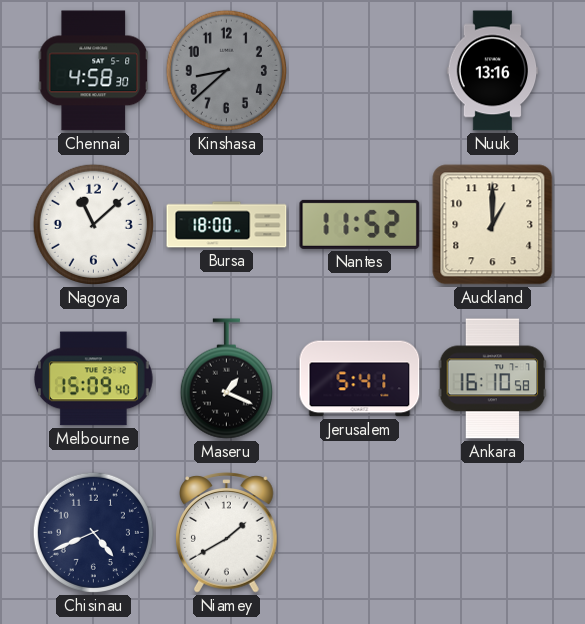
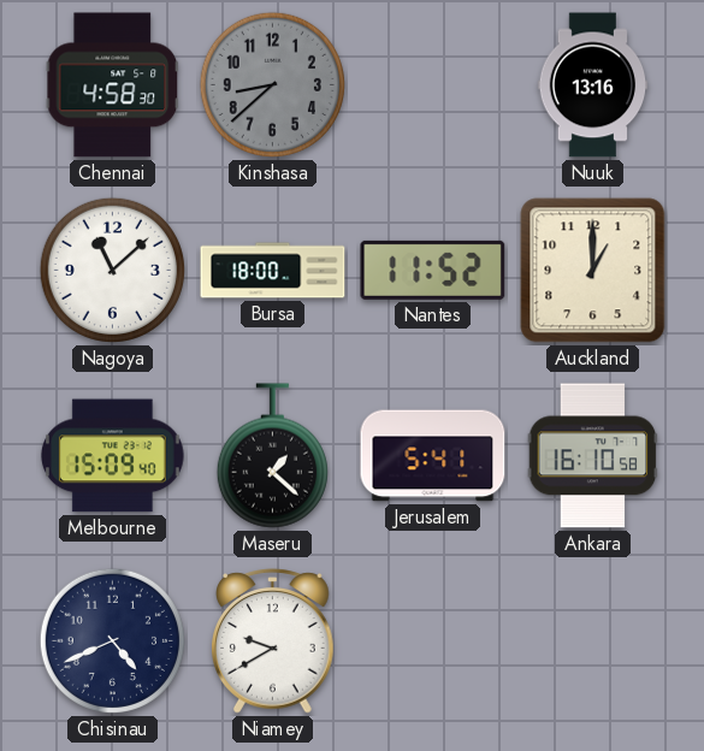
Maseru: 1:19 -> 1:22 (272, 456)
Niamey: 1:40 -> 9:40 (273, 641)
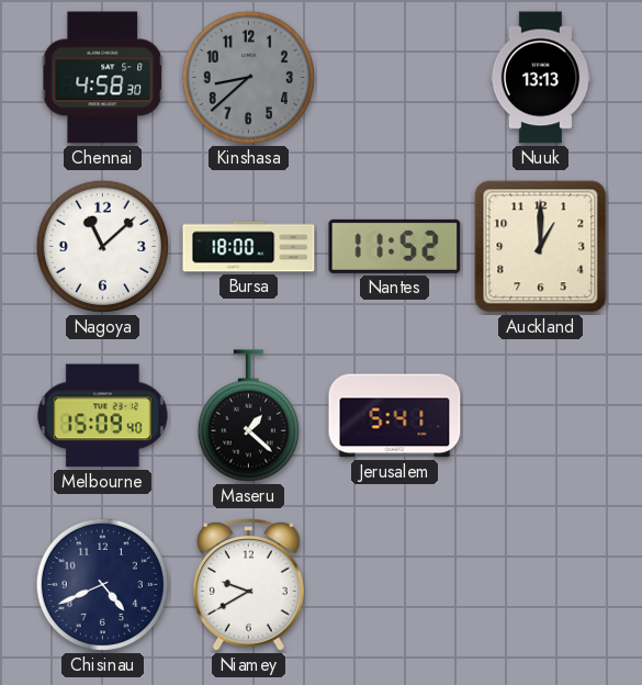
Nuuk: 13:16 -> 13:13 (541, 78)
Ankara: 16:10 -> none (593, 456)
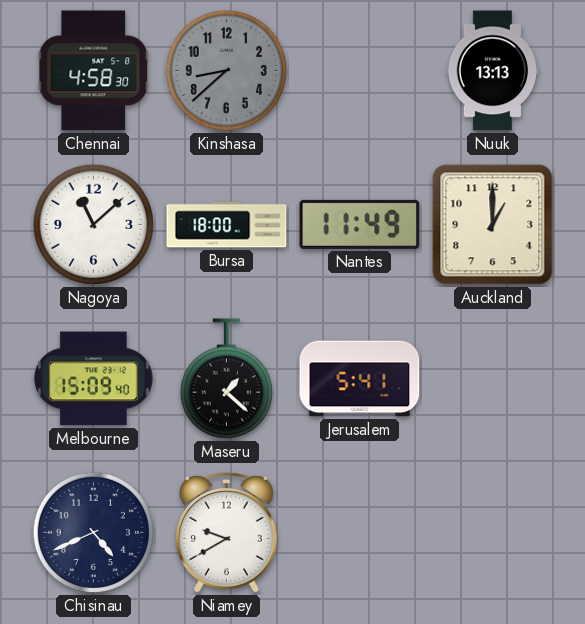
Nantes: 11:52 -> 11:49 (360, 224)
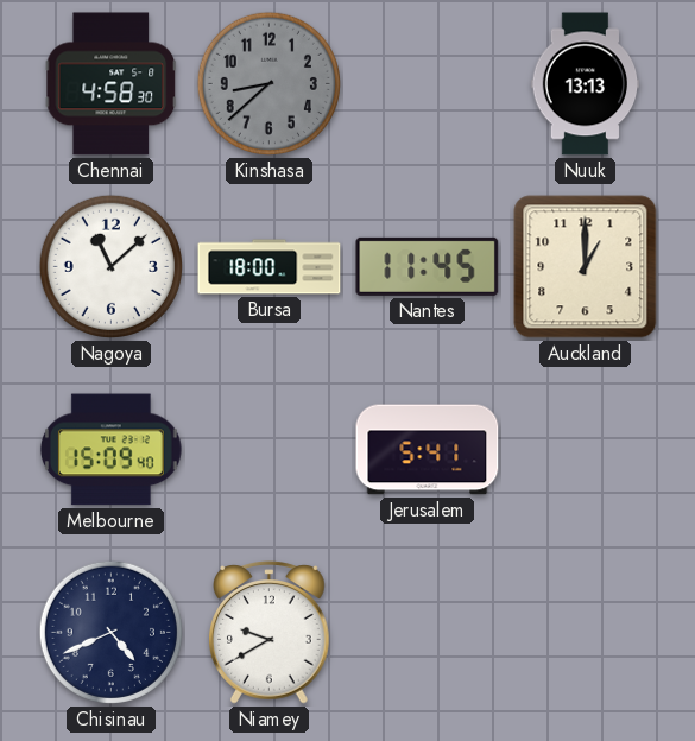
Nantes: 11:49 -> 11:45 (428, 266)
Maseru: 1:22 -> none (226, 379)
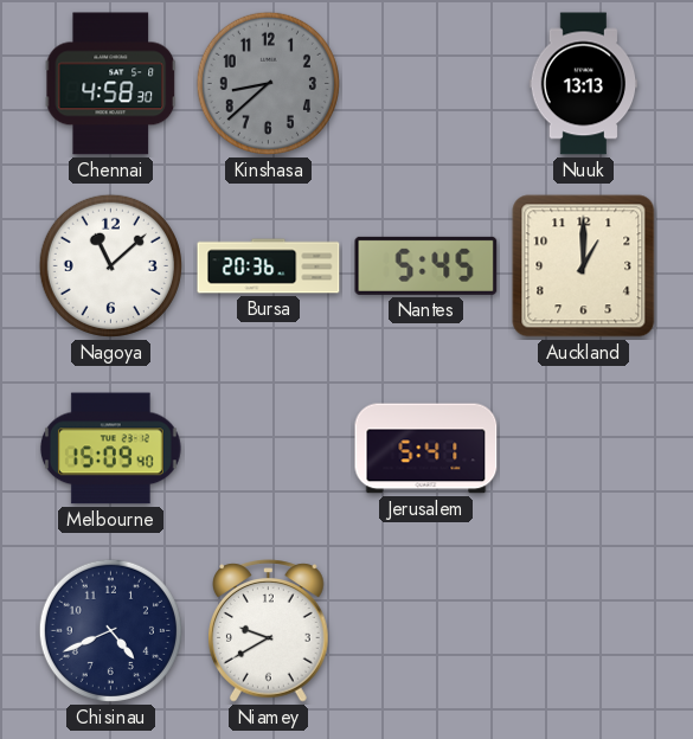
Bursa: 18:00 -> 20:36 (269, 266)
Nantes: 11:45 -> 5:45 (426, 265)
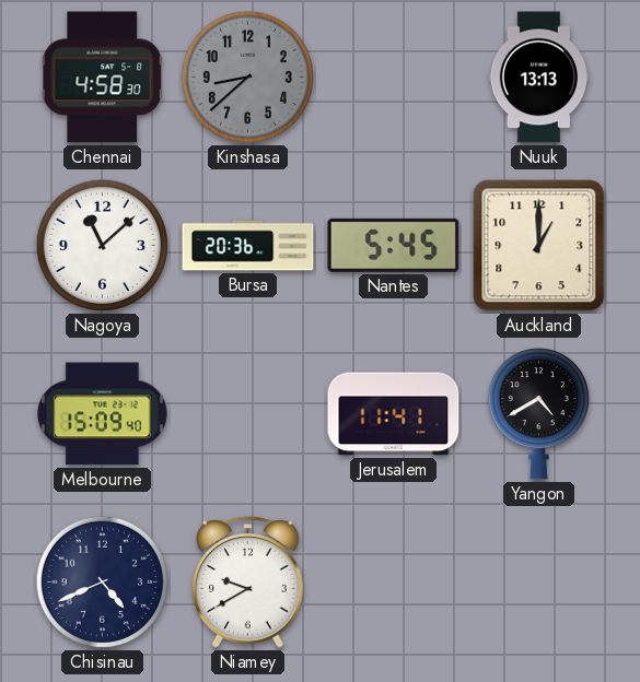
Jerusalem: 5:41 -> 11:41 (394, 414)
Yangon: none -> 4:40 (538, 414)
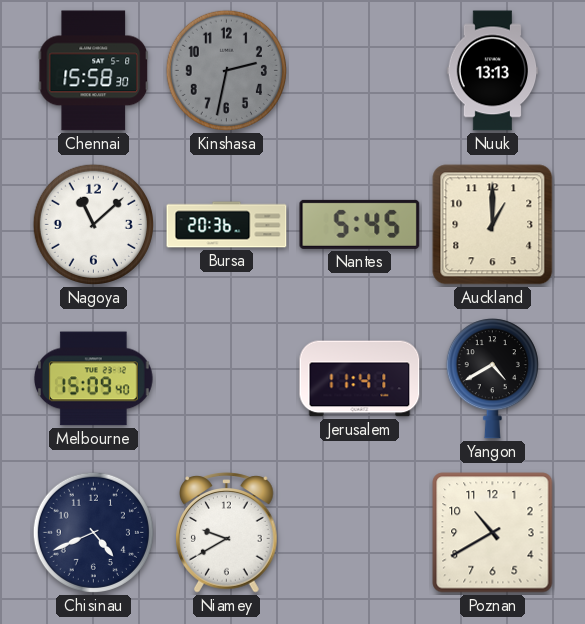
Chennai: 4:58 -> 15:58 (94, 71)
Kinshasa: 8:38 -> 2:32 (226, 70)
Poznan: none -> 10:40 (493, 533)
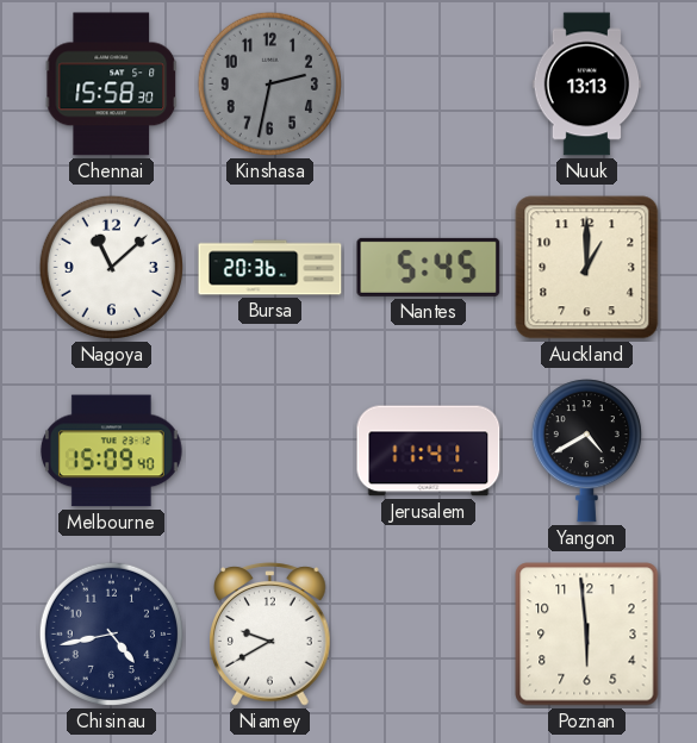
Chisinau: 4:41 -> 4:43 (111, 633)
Poznan: 10:40 -> 5:59 (587, 635)
